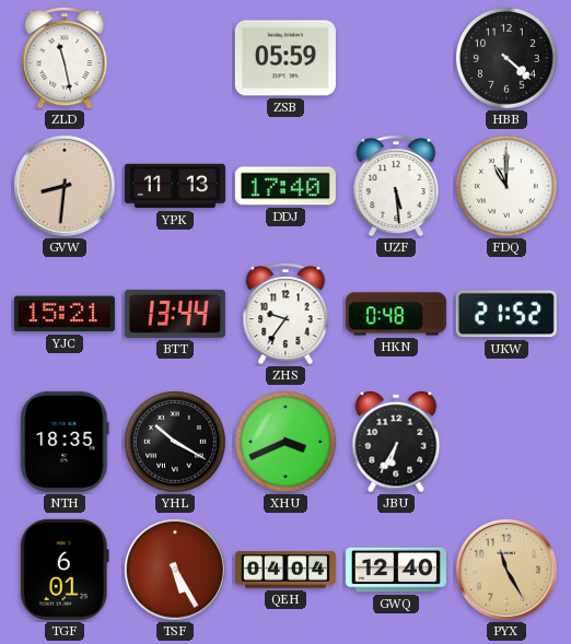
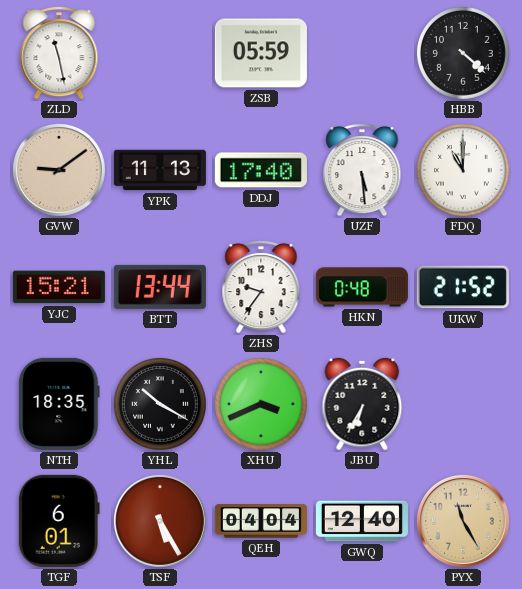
GVW: 8:31 -> 9:09 (59, 170)
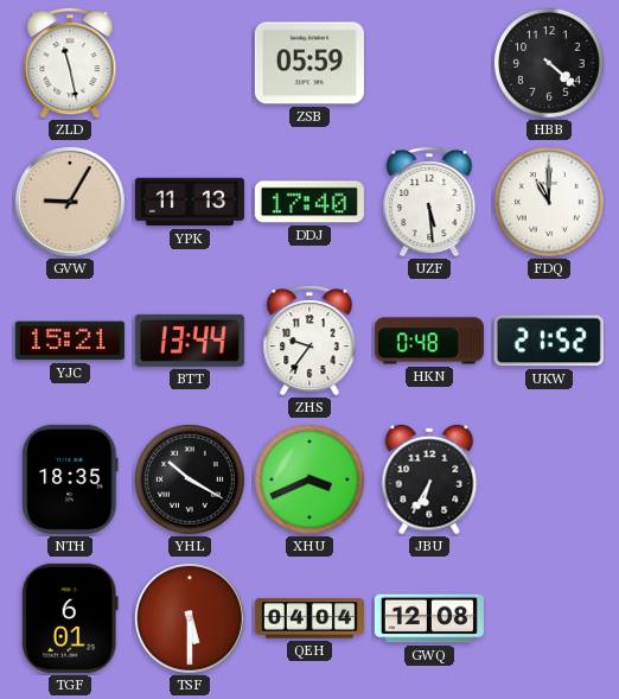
GVW: 9:09 -> 9:05 (70, 202)
TSF: 5:25 -> 5:30 (190, 618)
GWQ: 12:40 -> 12:08 (429, 618)
PYX: 11:25 -> none (463, 521)
